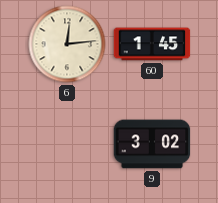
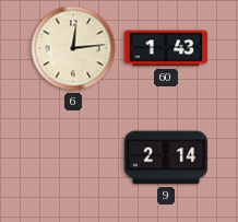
60: 1:45 -> 1:43 (166, 48)
9: 3:02 -> 2:14 (166, 157)
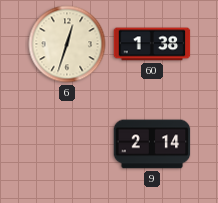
6: 12:14 -> 12:33 (67, 44)
60: 1:43 -> 1:38 (152, 44)
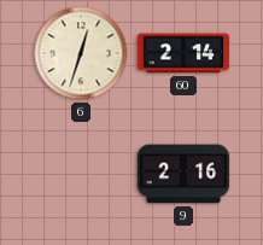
60: 1:38 -> 2:14 (183, 53)
9: 2:14 -> 2:16 (183, 174)
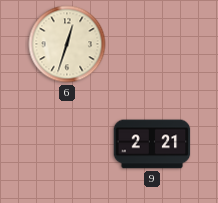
60: 2:14 -> none (183, 53)
9: 2:16 -> 2:21 (152, 144)
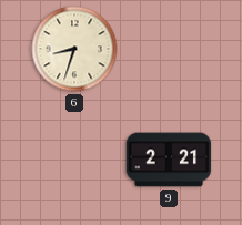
6: 12:33 -> 8:33 (74, 49)
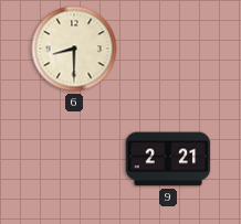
6: 8:33 -> 8:30 (74, 49)
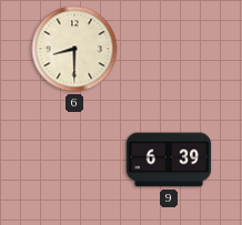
9: 2:21 -> 6:39 (169, 160)
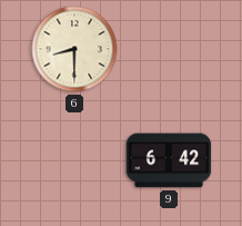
9: 6:39 -> 6:42 (169, 160)
